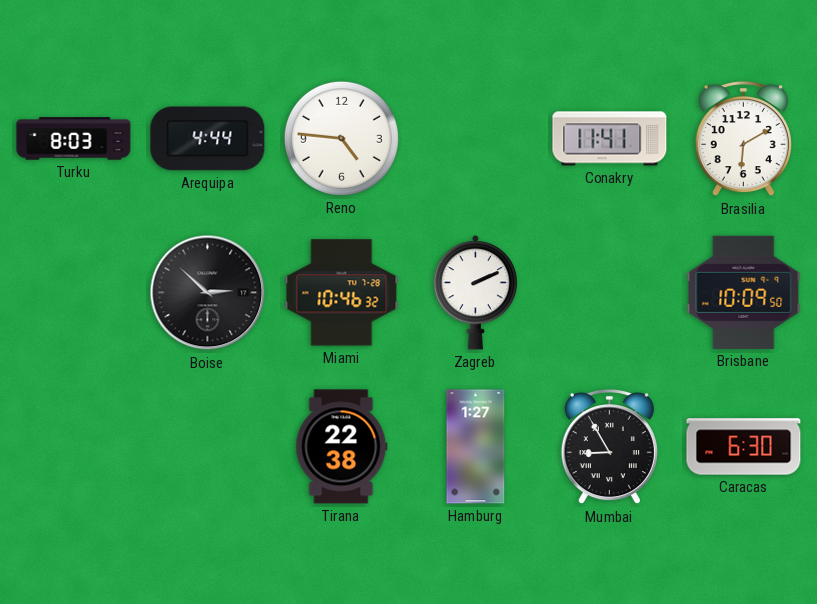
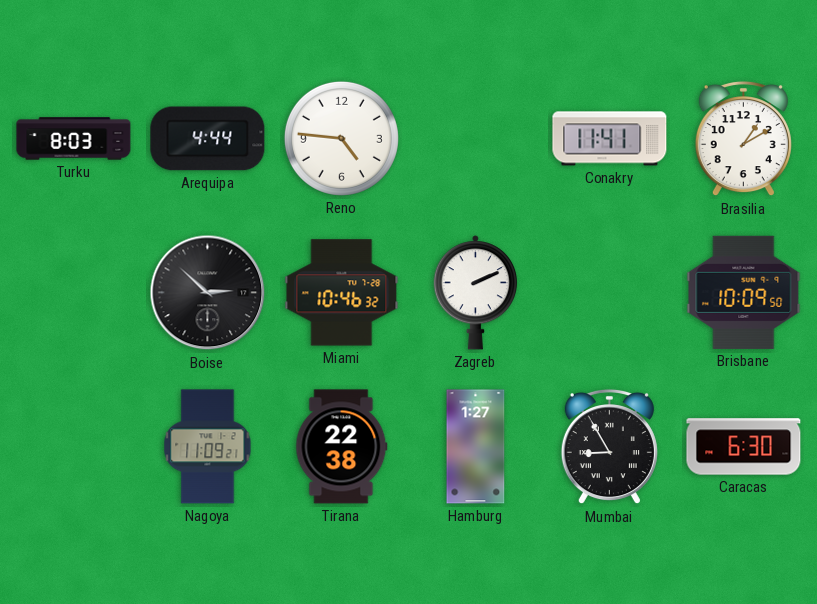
Brasilia: 6:10 -> 1:10 (743, 139)
Nagoya: none -> 11:09 (208, 447)
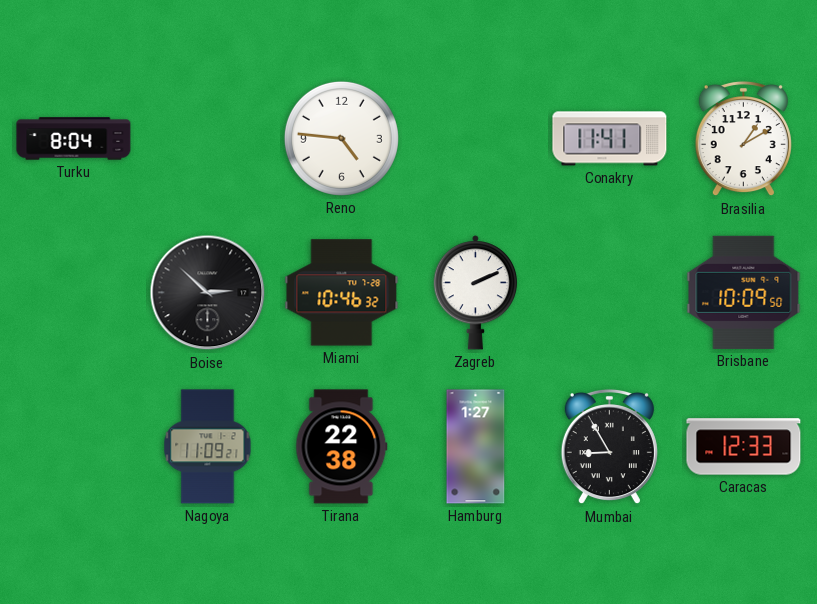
Turku: 8:03 -> 8:04 (74, 139)
Arequipa: 4:44 -> none (208, 139)
Caracas: 6:30 -> 12:33 (744, 447)
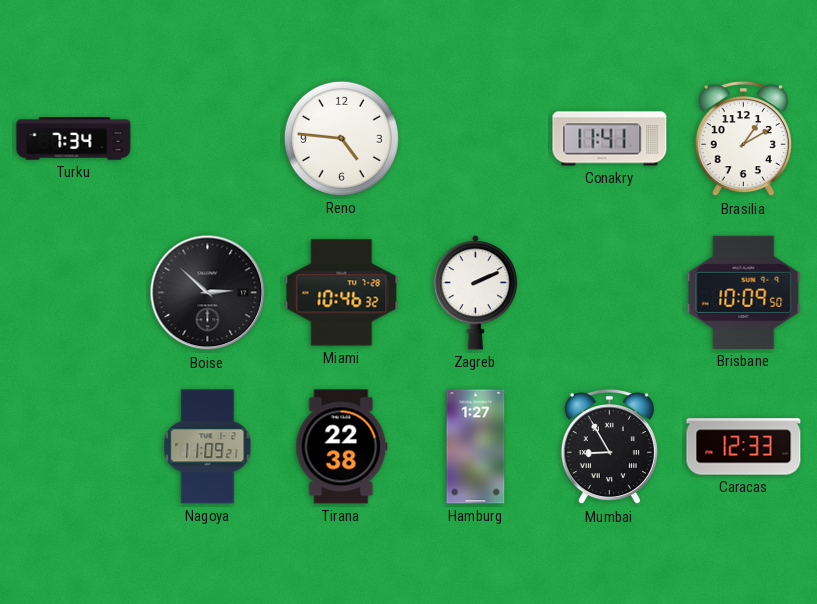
Turku: 8:04 -> 7:34 (74, 139)
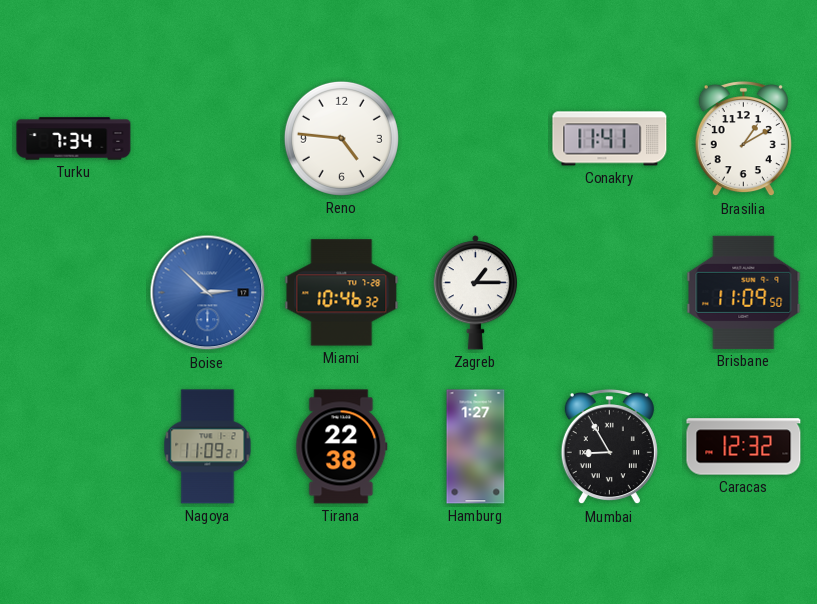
Boise dial: black -> blue (208, 293)
Zagreb: 2:11 -> 1:15 (475, 293)
Brisbane: 10:09 -> 11:09 (744, 292)
Caracas: 12:33 -> 12:32 (744, 447)
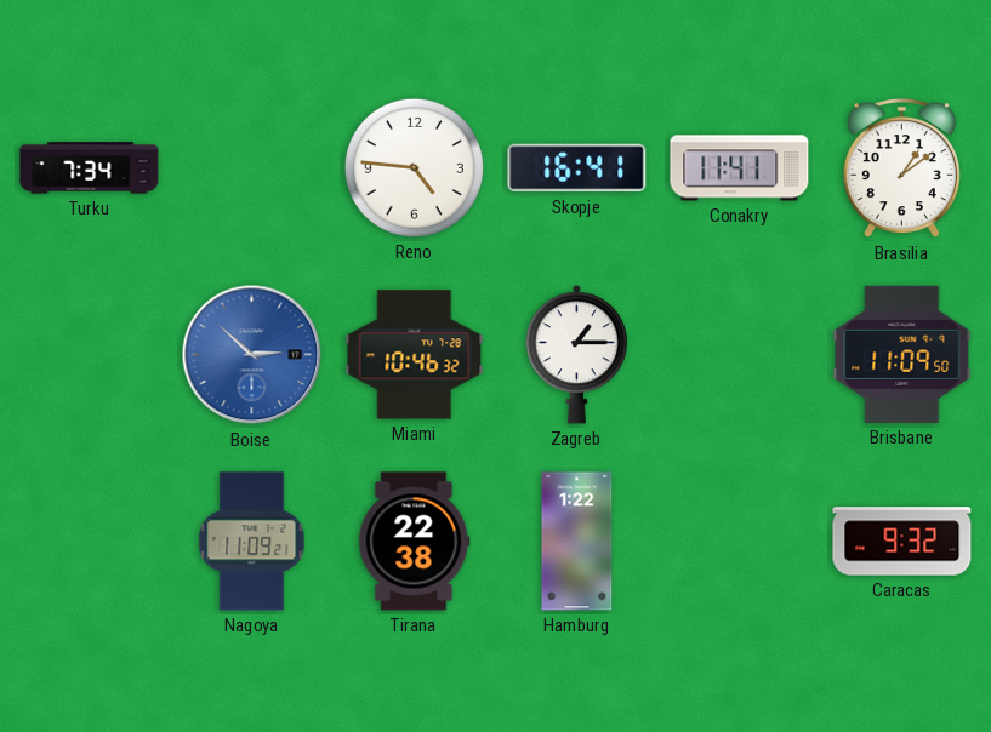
Skopje: none -> 16:41 (577, 168)
Brasilia: 1:10 -> 1:09 (901, 168)
Hamburg: 1:27 -> 1:22 (577, 542)
Mumbai: 8:55 -> none (609, 447)
Caracas: 12:32 -> 9:32 (902, 542)
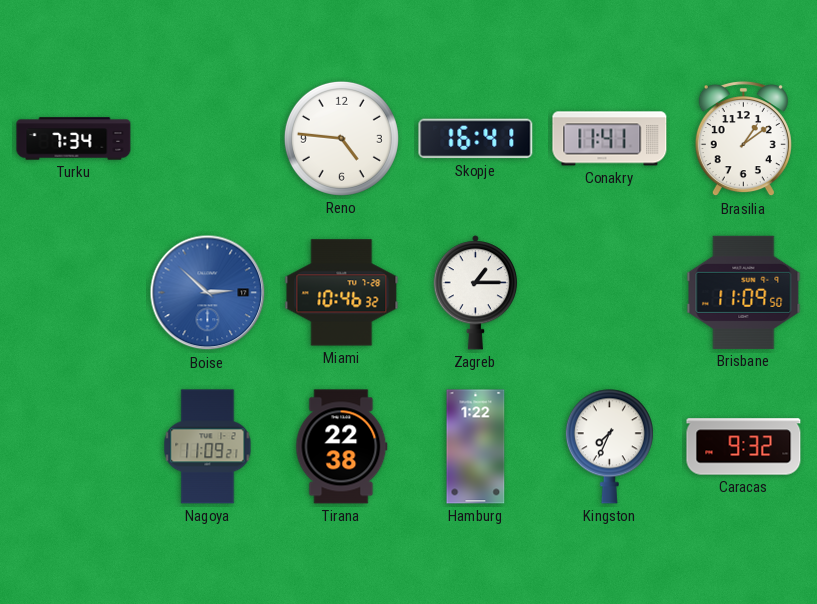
Kingston: none -> 7:34 (609, 447)
